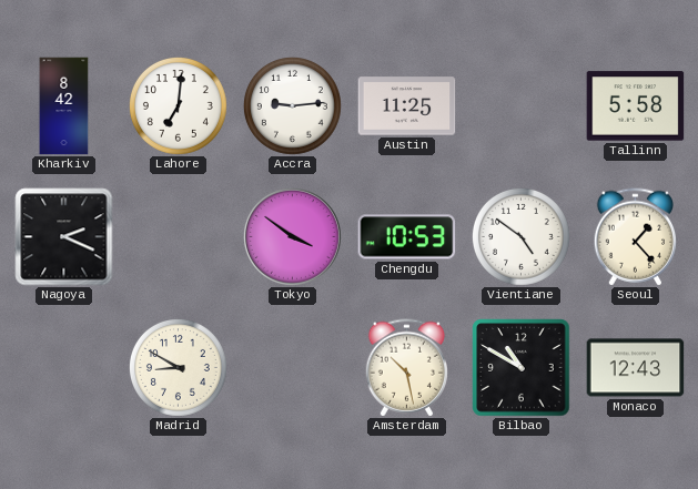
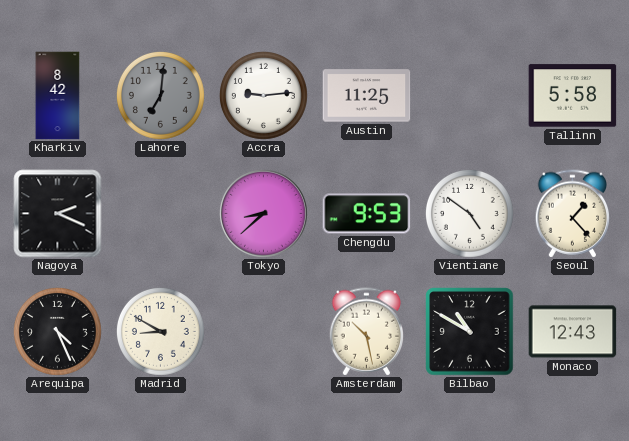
Lahore dial: white -> grey (160, 95)
Tokyo: 3:51 -> 8:38 (263, 213)
Chengdu: 10:53 -> 9:53 (367, 214)
Arequipa: none -> 4:26 (57, 331)
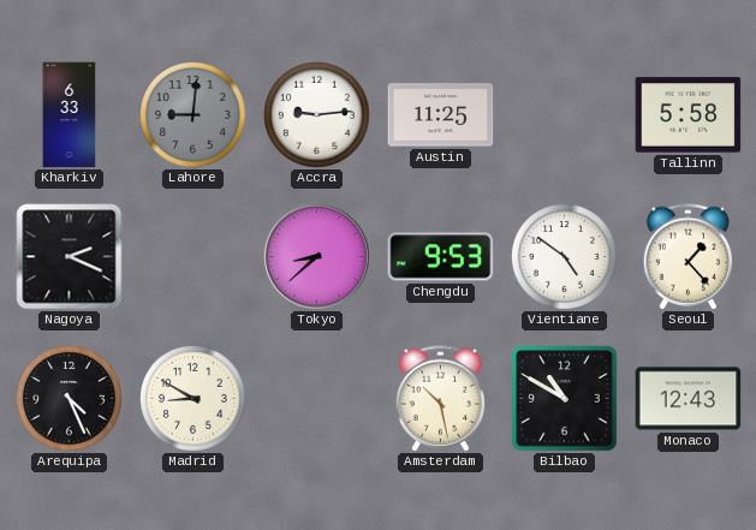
Kharkiv: 8:42 -> 6:33 (70, 115)
Lahore: 7:01 -> 9:01 (192, 114)
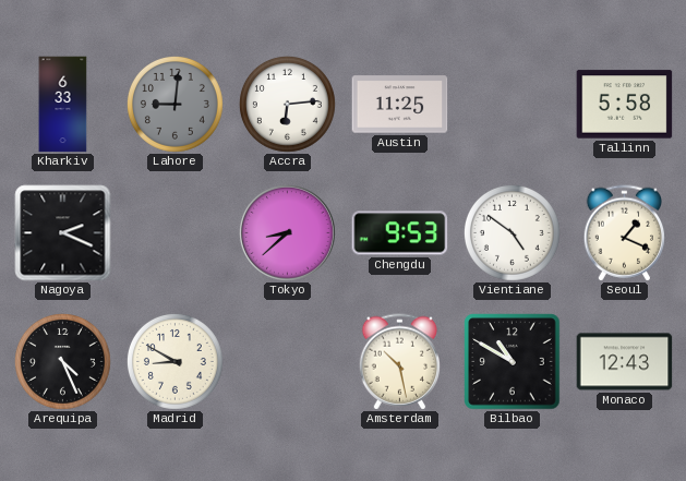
Accra: 9:14 -> 6:14 (287, 104)
Seoul: 1:23 -> 1:19 (625, 233)
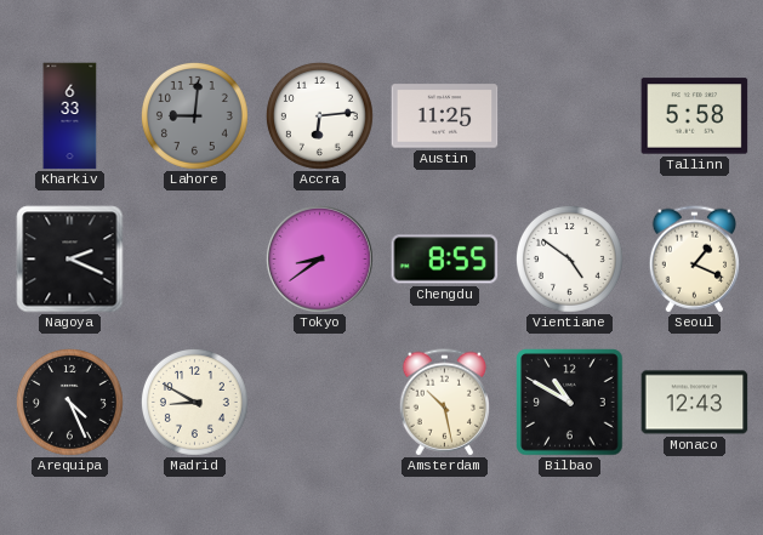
Tokyo: 8:38 -> 8:39 (319, 258)
Chengdu: 9:53 -> 8:55 (445, 260)
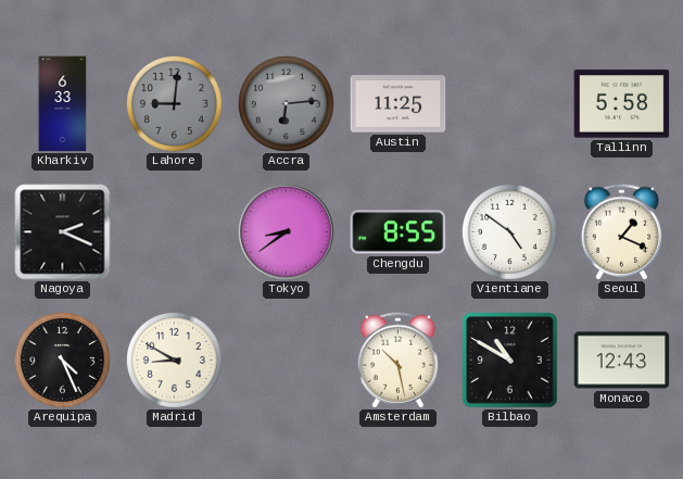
Accra dial: white -> grey (286, 103)
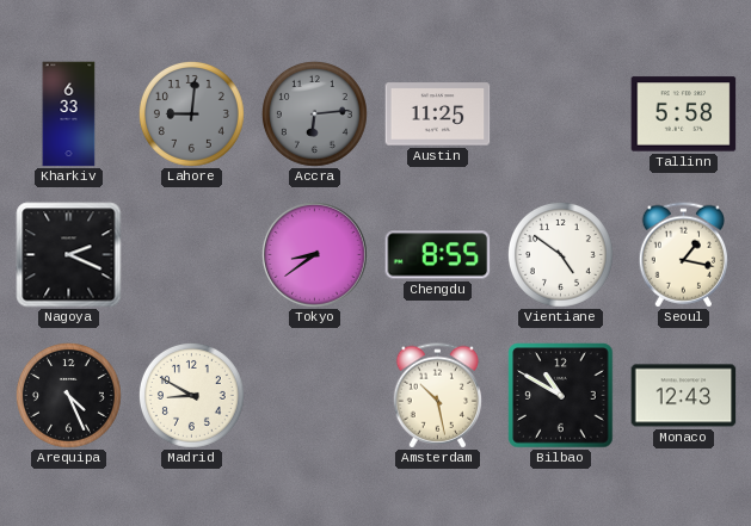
Seoul: 1:19 -> 1:17 (684, 255)
